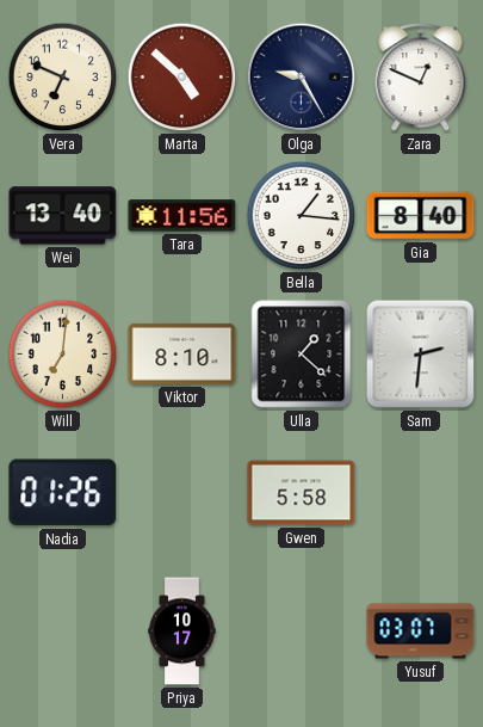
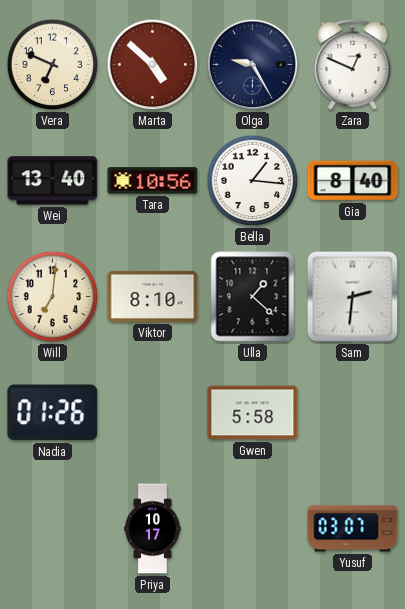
Tara: 11:56 -> 10:56 (153, 181)
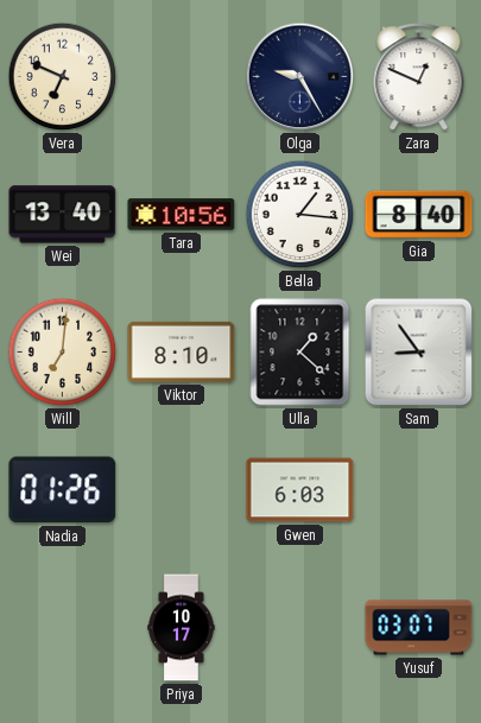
Marta: 4:52 -> none (153, 65)
Sam: 2:31 -> 8:54 (419, 353)
Gwen: 5:58 -> 6:03 (300, 490)
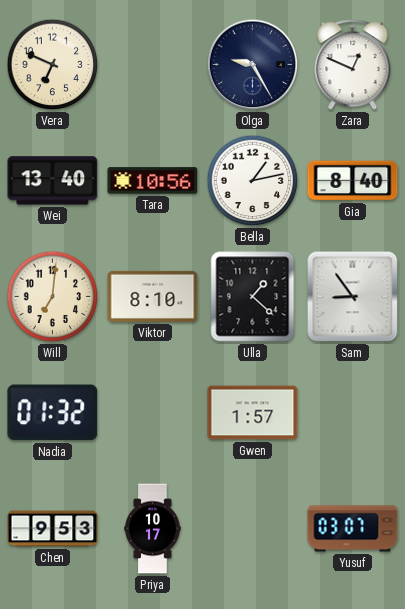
Bella: 1:16 -> 1:13 (253, 181)
Nadia: 01:26 -> 01:32 (53, 413)
Gwen: 6:03 -> 1:57 (253, 413)
Chen: none -> 9:53 (53, 529)
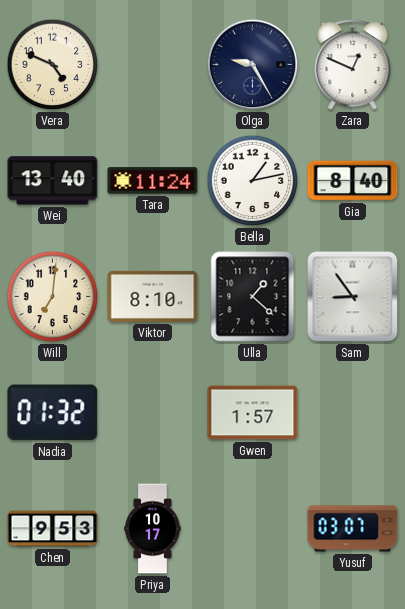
Vera: 6:49 -> 4:49 (53, 65)
Tara: 10:56 -> 11:24 (153, 181)
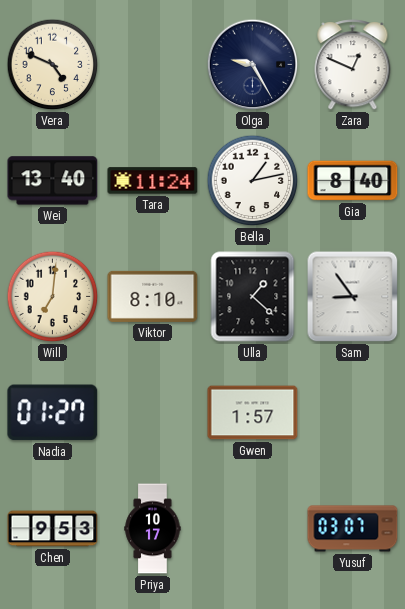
Nadia: 01:32 -> 01:27 (53, 413)
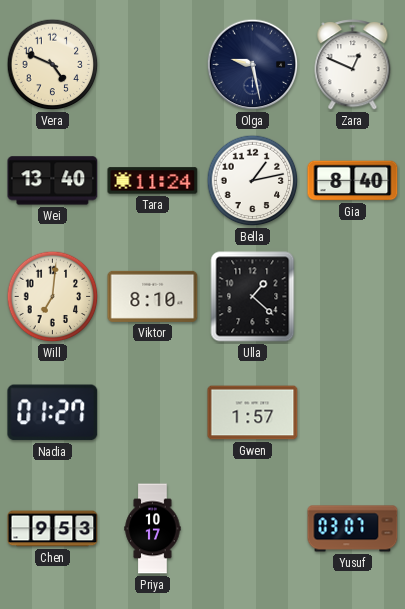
Olga: 9:25 -> 9:28 (253, 65)
Sam: 8:54 -> none (353, 297)
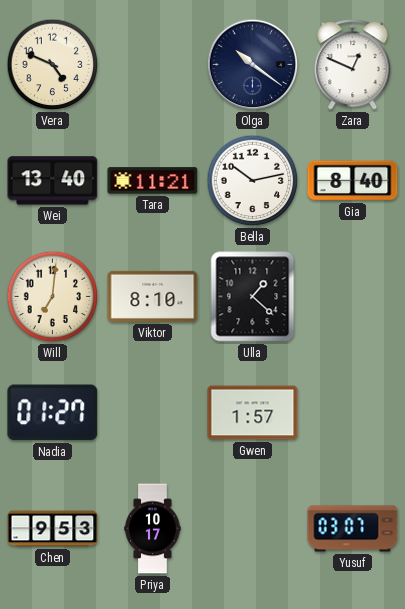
Olga: 9:28 -> 10:21 (253, 65)
Tara: 11:24 -> 11:21 (153, 181)
Bella: 1:13 -> 10:13 (253, 181)
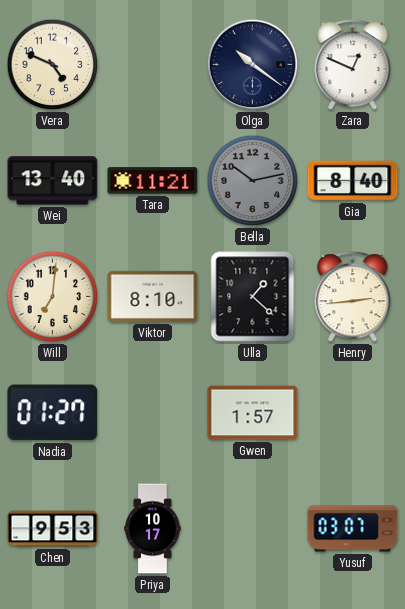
Bella dial: white -> grey (253, 181)
Henry: none -> 2:44 (353, 297)
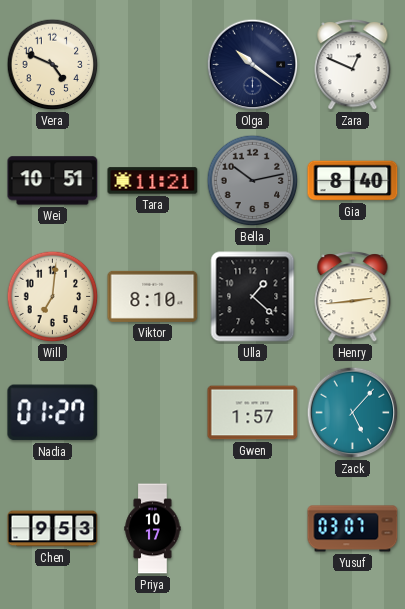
Wei: 13:40 -> 10:51 (53, 181)
Zack: none -> 5:07 (353, 413)
